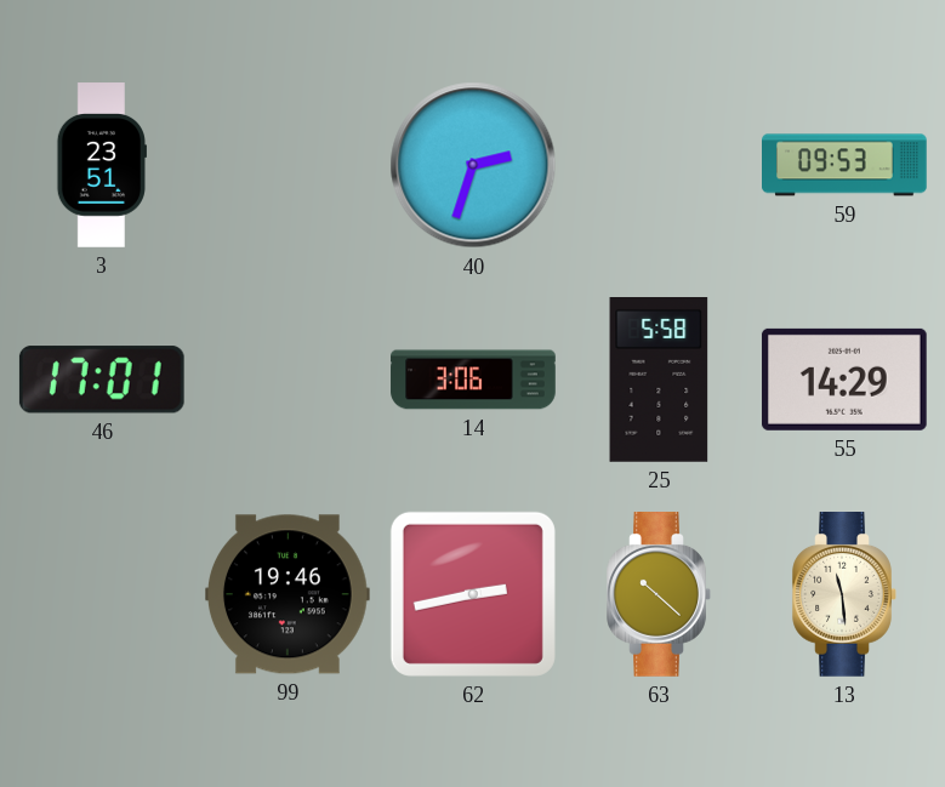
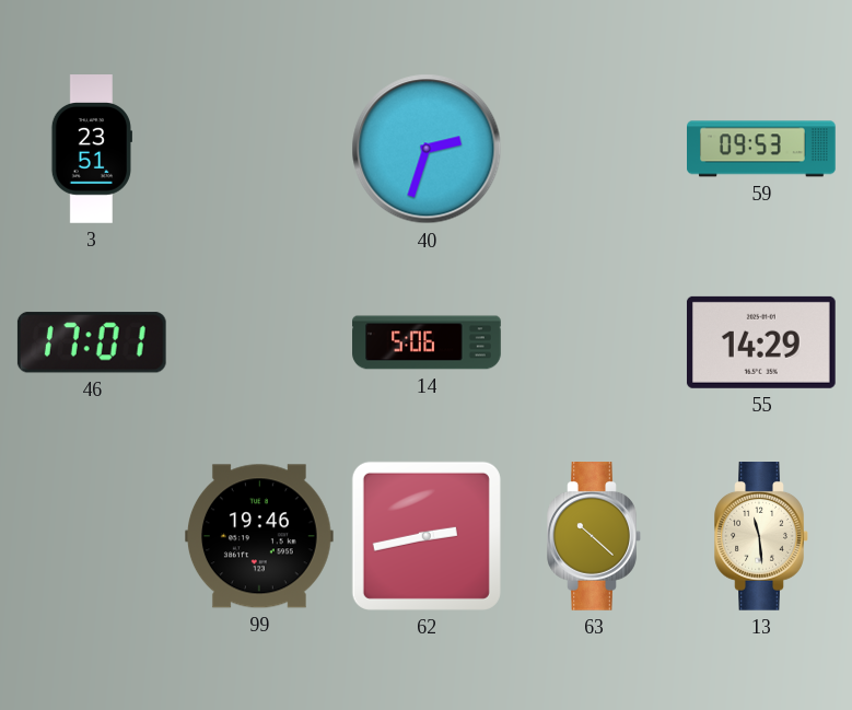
14: 3:06 -> 5:06 (427, 342)
25: 5:58 -> none (659, 381)
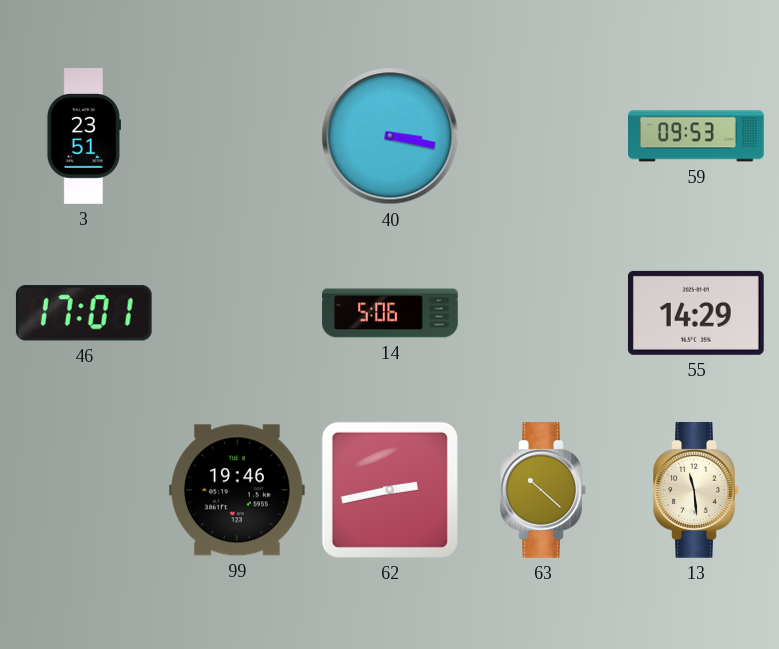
40: 2:33 -> 3:17 (390, 136)
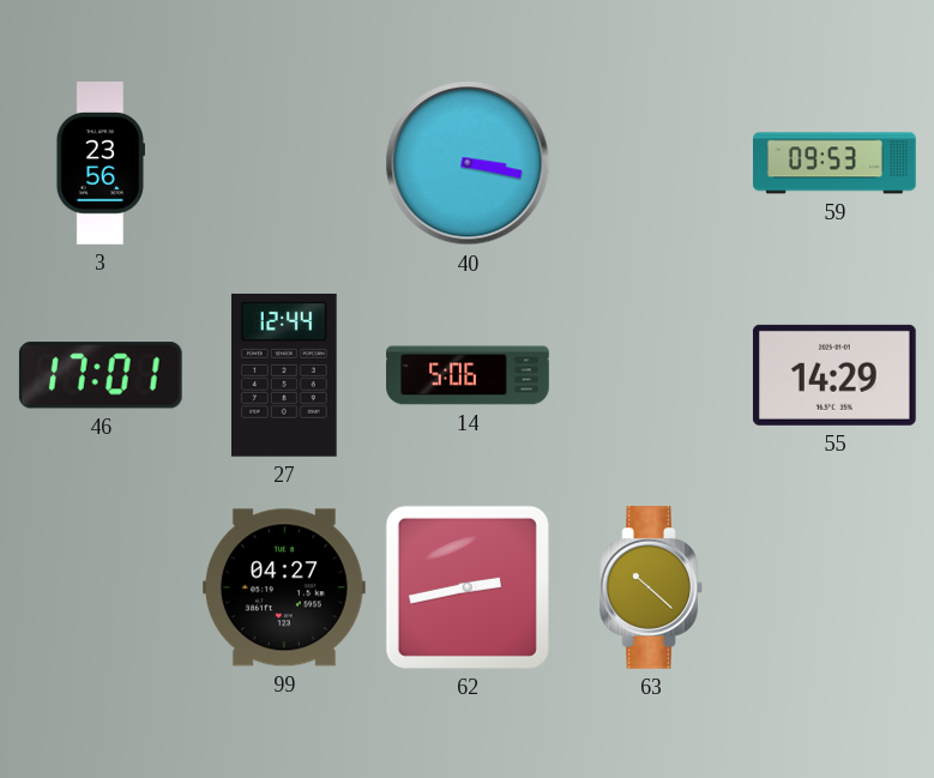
3: 23:51 -> 23:56 (101, 163)
27: none -> 12:44 (284, 375)
99: 19:46 -> 04:27 (285, 587)
13: 11:29 -> none (696, 491)
